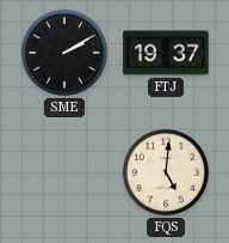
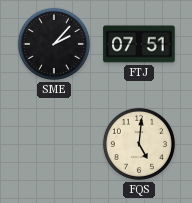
SME: 2:10 -> 2:07 (54, 44)
FTJ: 19:37 -> 07:51 (139, 44)
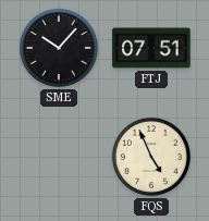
SME: 2:07 -> 10:07 (59, 48)
FQS: 5:01 -> 4:56 (151, 157)
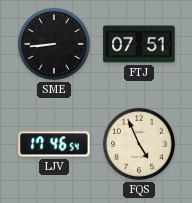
SME: 10:07 -> 8:44 (54, 44)
LJV: none -> 17:46 (54, 144)
